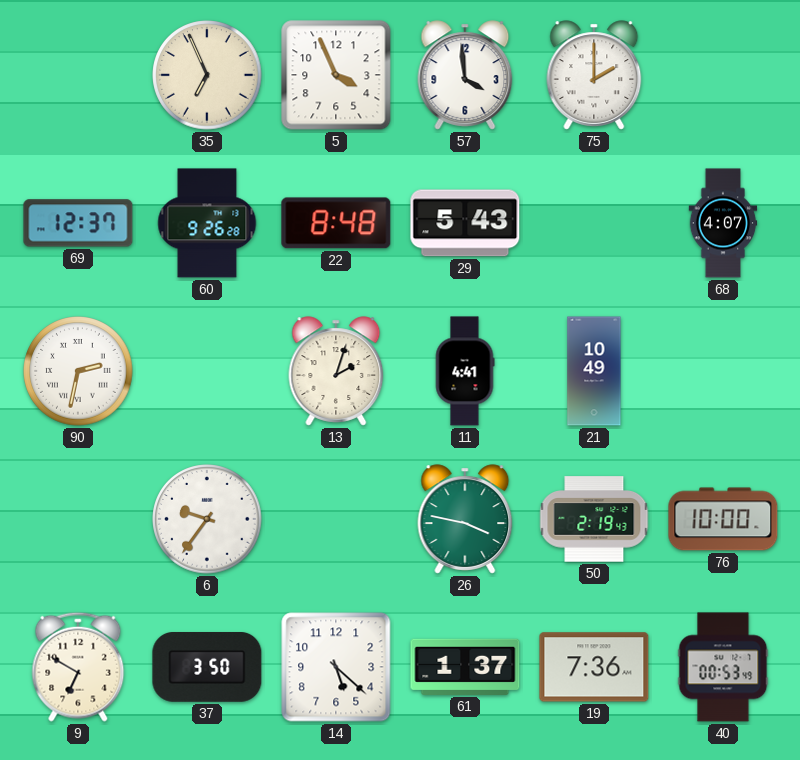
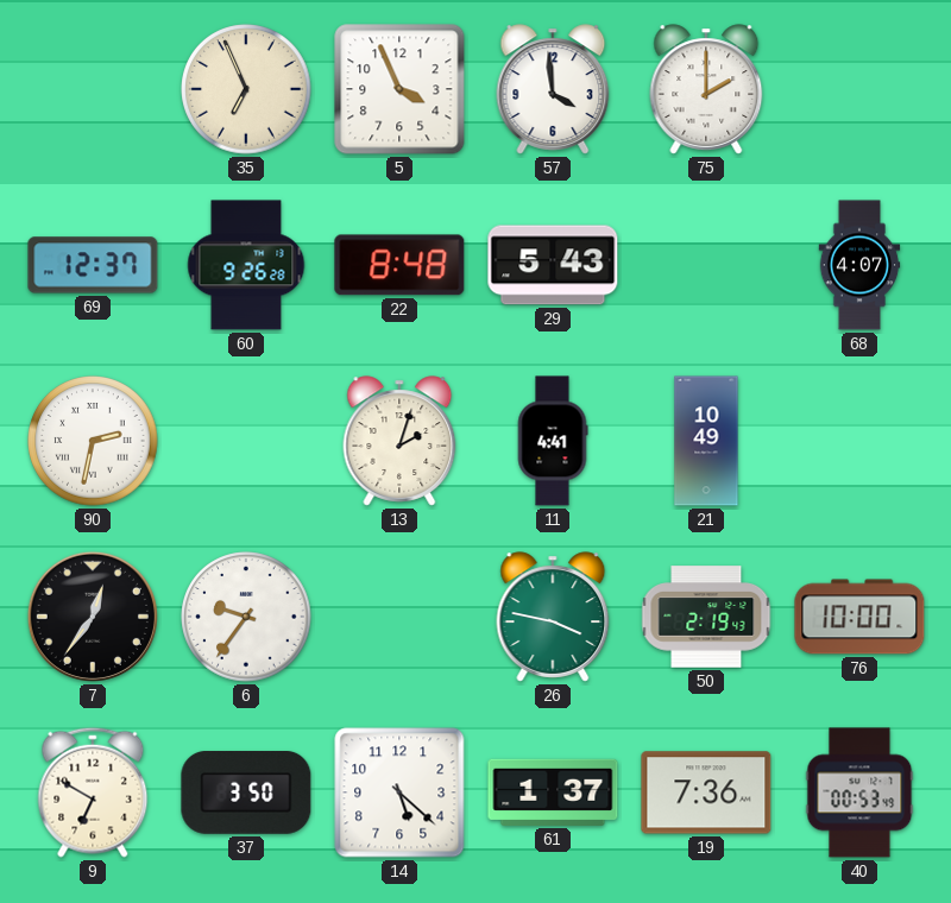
7: none -> 12:36 (93, 617)
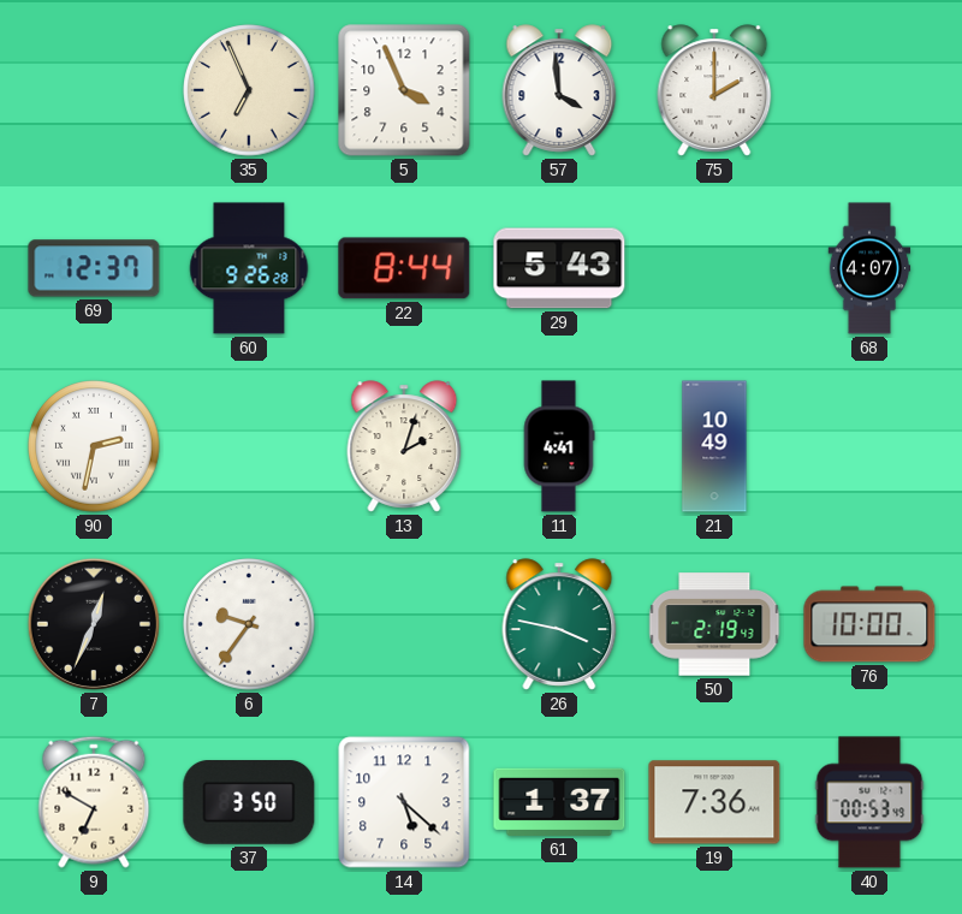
22: 8:48 -> 8:44 (404, 268)
7: 12:36 -> 12:34 (94, 624)
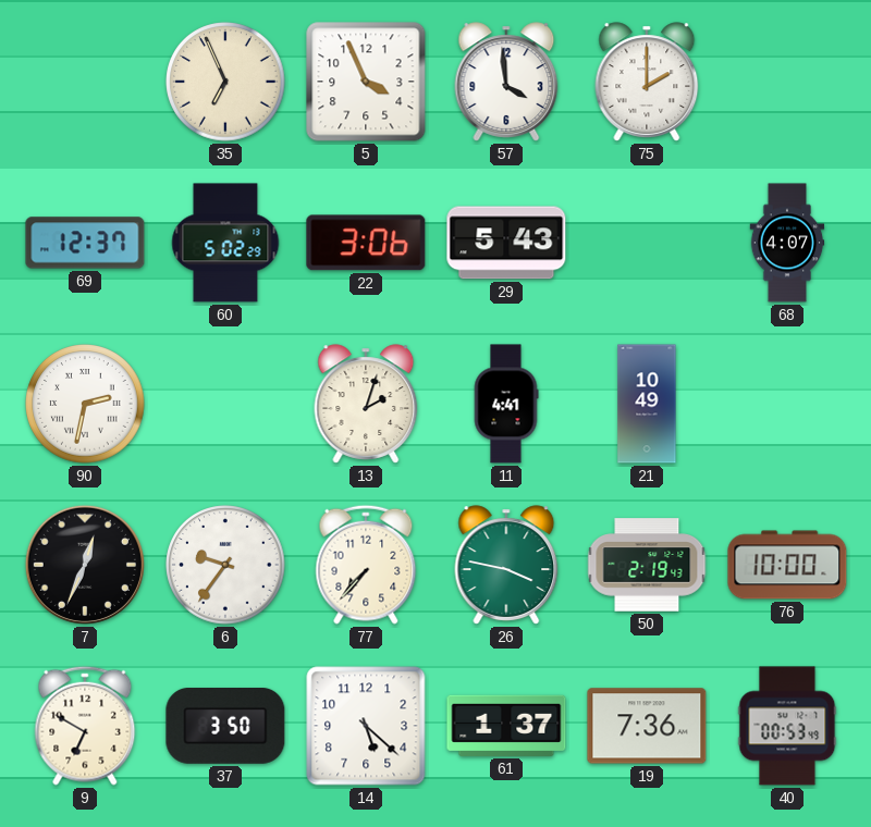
60: 9:26 -> 5:02 (225, 243)
22: 8:44 -> 3:06 (366, 243)
77: none -> 7:37 (366, 565)
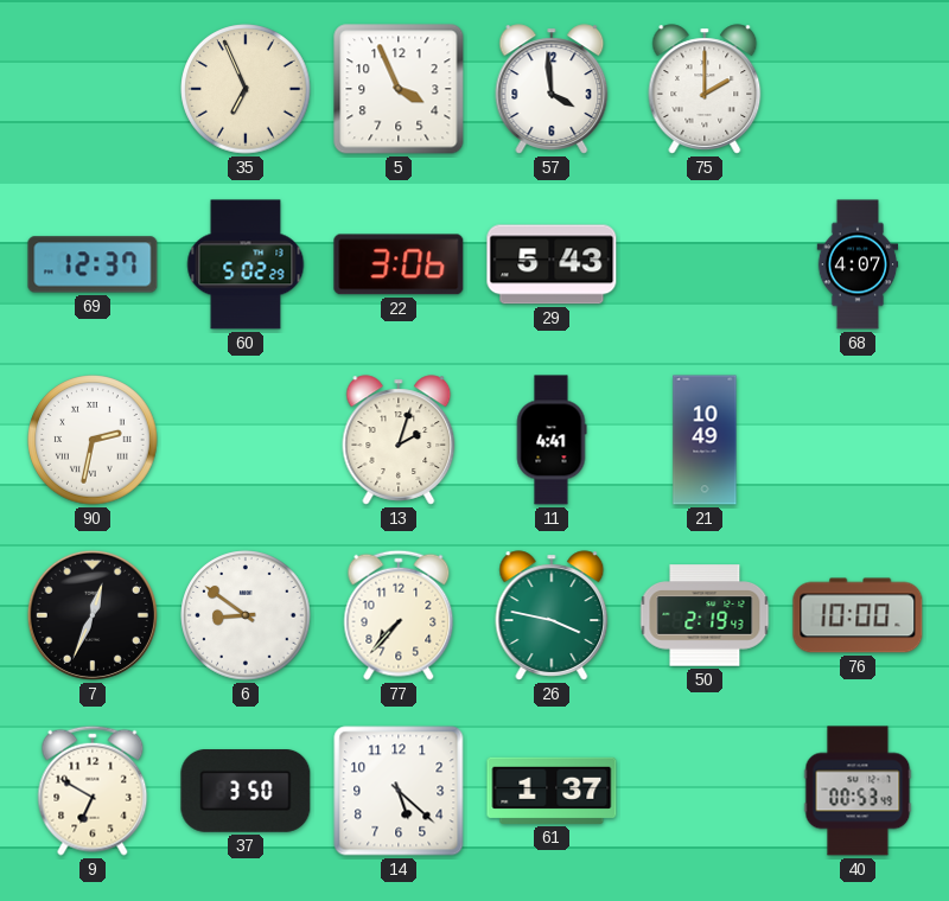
6: 9:36 -> 8:51 (246, 615)
19: 7:36 -> none (647, 726)
